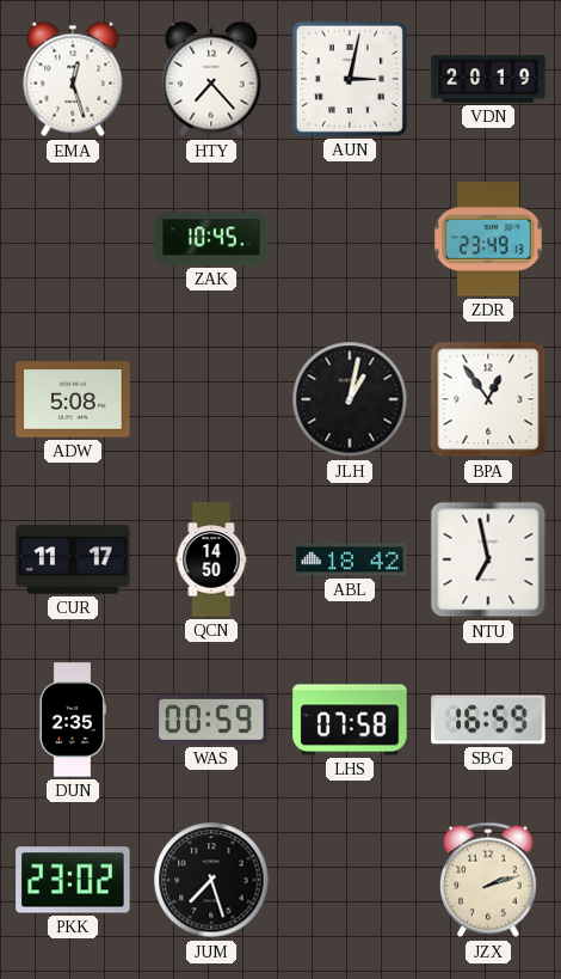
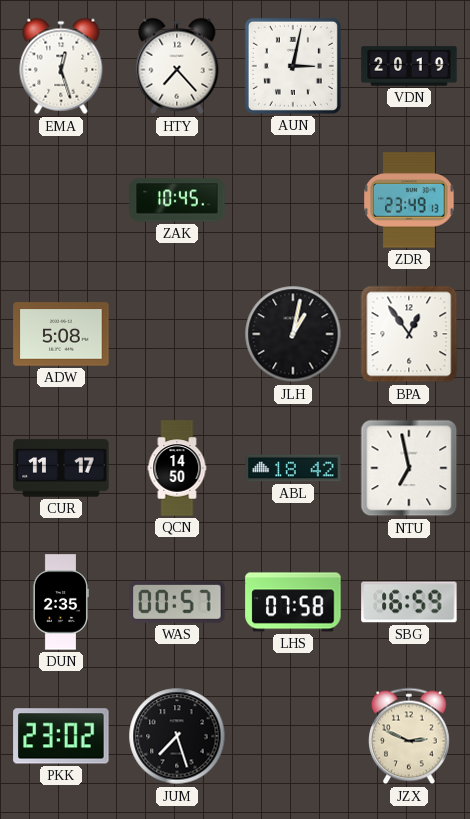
WAS: 00:59 -> 00:57 (177, 602)
JZX: 2:12 -> 2:49 (410, 736)
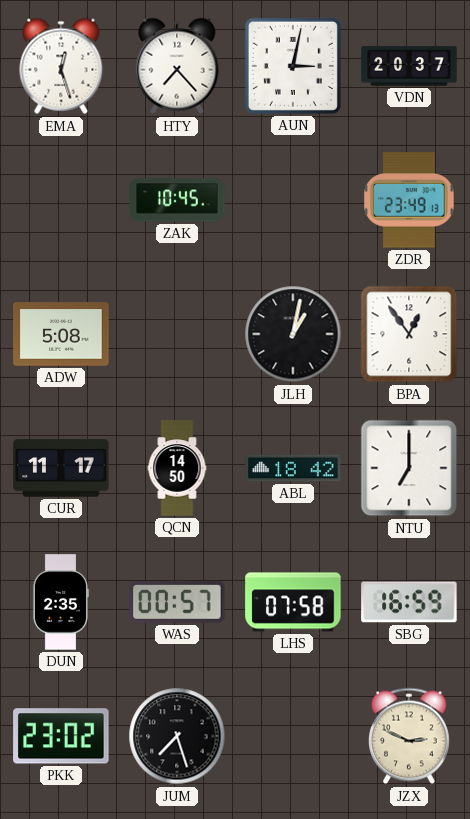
VDN: 20:19 -> 20:37 (409, 66)
NTU: 6:58 -> 7:00 (409, 468)
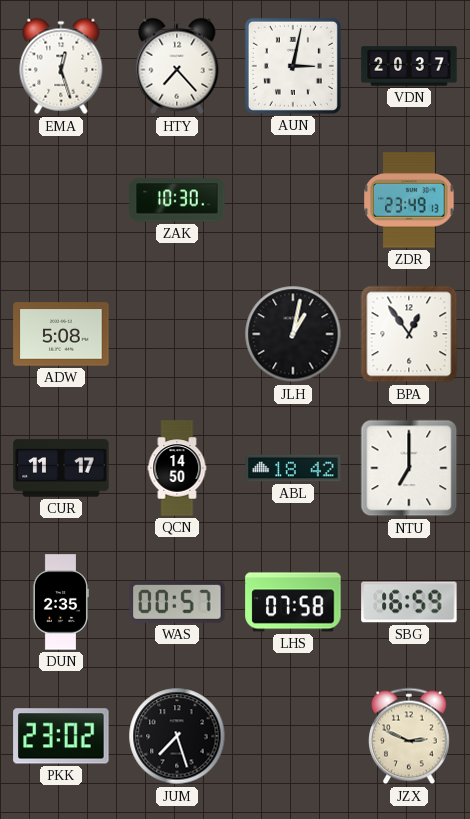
ZAK: 10:45 -> 10:30 (177, 200)
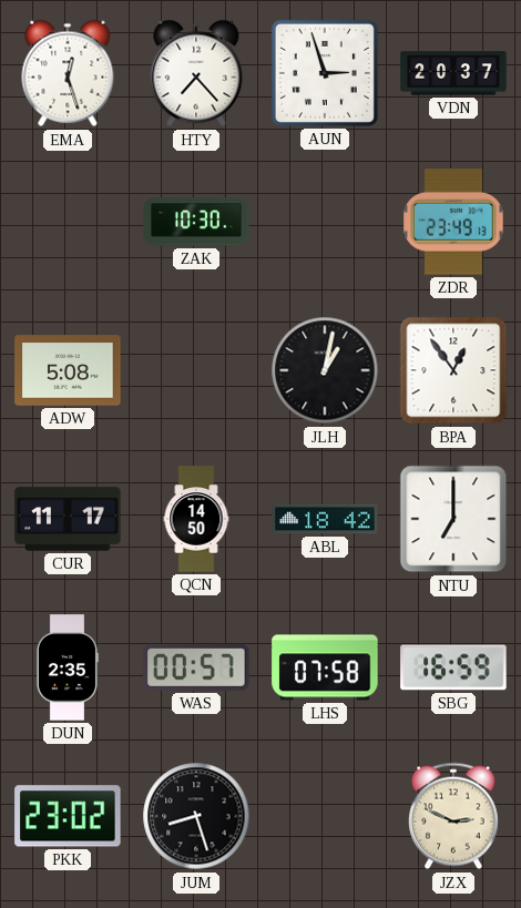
AUN: 3:02 -> 2:57 (325, 73)
JUM: 7:27 -> 8:27 (196, 816)
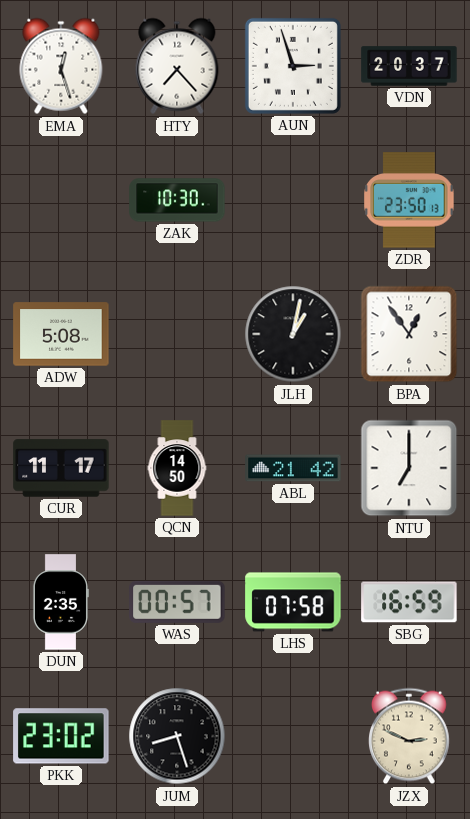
ZDR: 23:49 -> 23:50 (409, 200)
ABL: 18:42 -> 21:42 (293, 468)
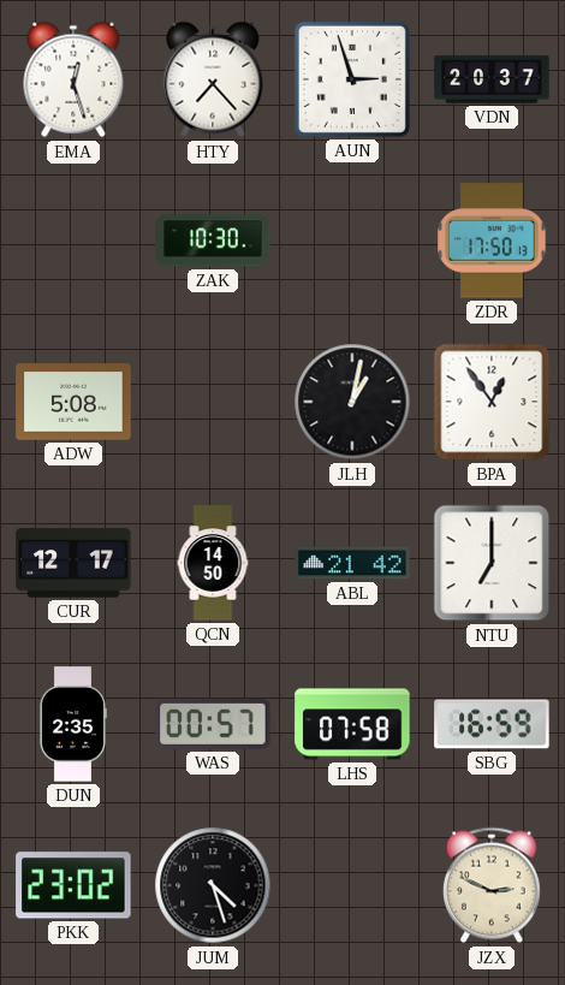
ZDR: 23:50 -> 17:50 (492, 241)
CUR: 11:17 -> 12:17 (73, 563)
JUM: 8:27 -> 4:27 (213, 885)
